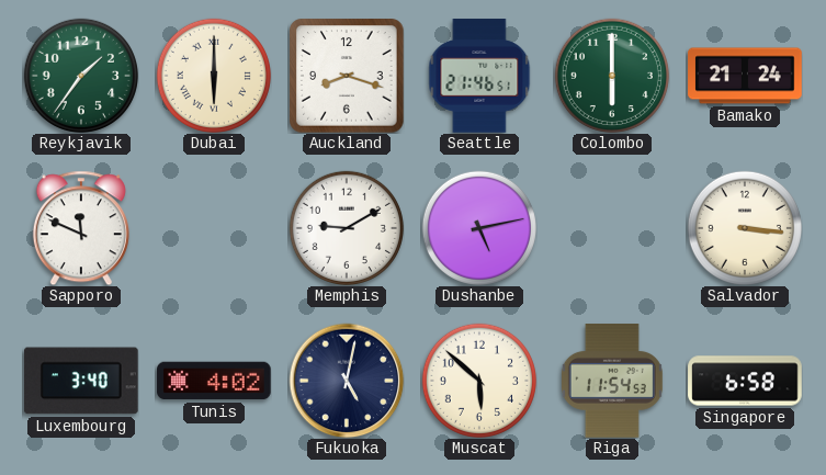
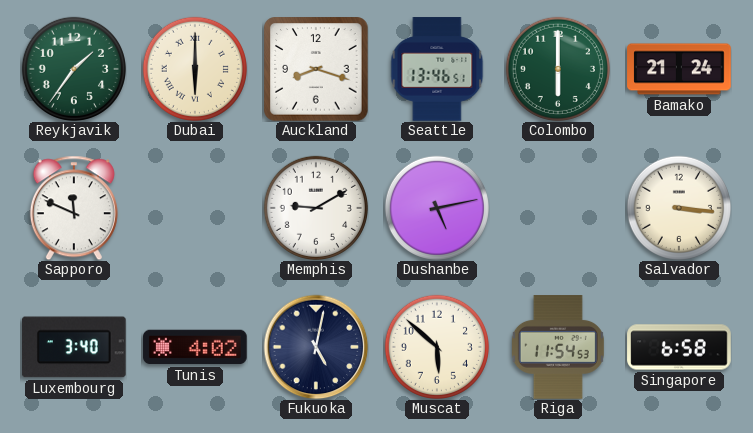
Seattle: 21:46 -> 13:46 (437, 69)
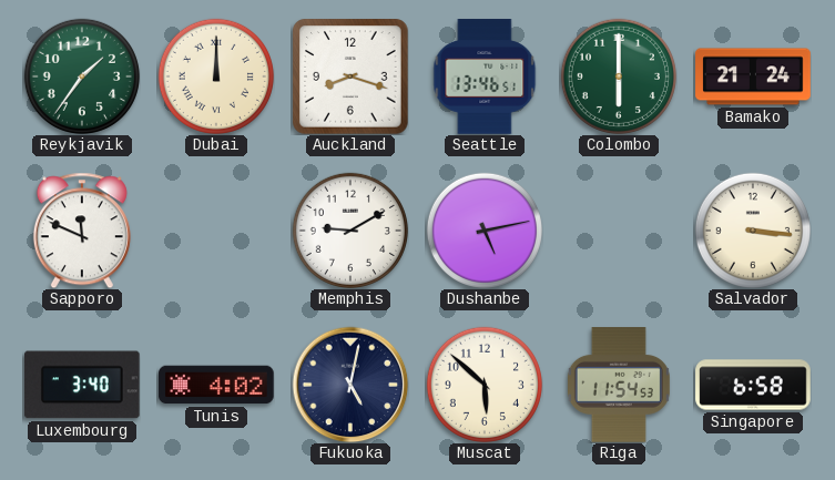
Dubai: 6:00 -> 12:00 (216, 76)
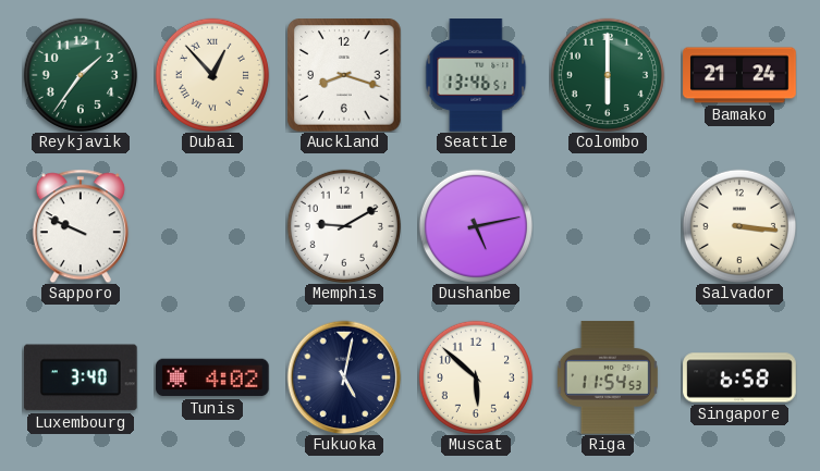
Dubai: 12:00 -> 12:53 (212, 75)
Sapporo: 11:49 -> 9:49 (81, 226)
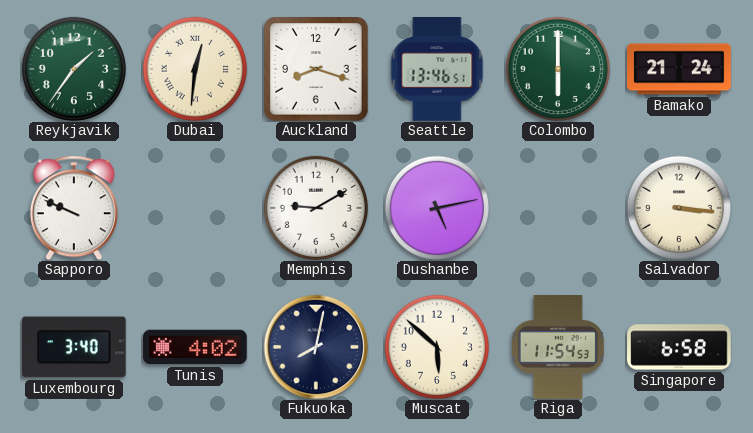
Dubai: 12:53 -> 12:31 (195, 69)
Fukuoka: 5:02 -> 8:02 (316, 347)
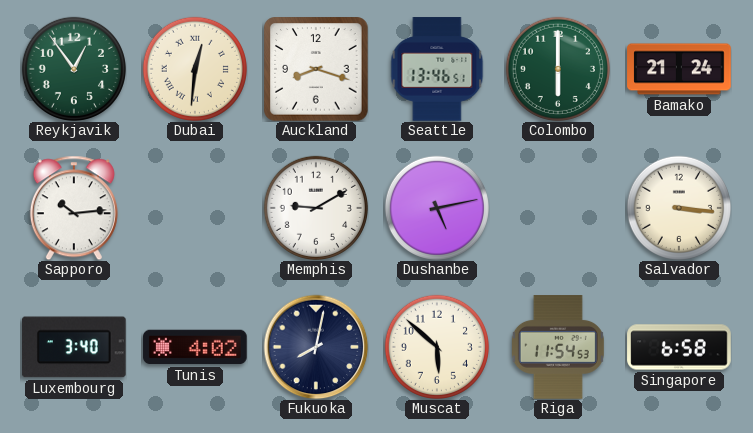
Reykjavik: 1:36 -> 12:54 (74, 69)
Sapporo: 9:49 -> 10:14 (74, 208)
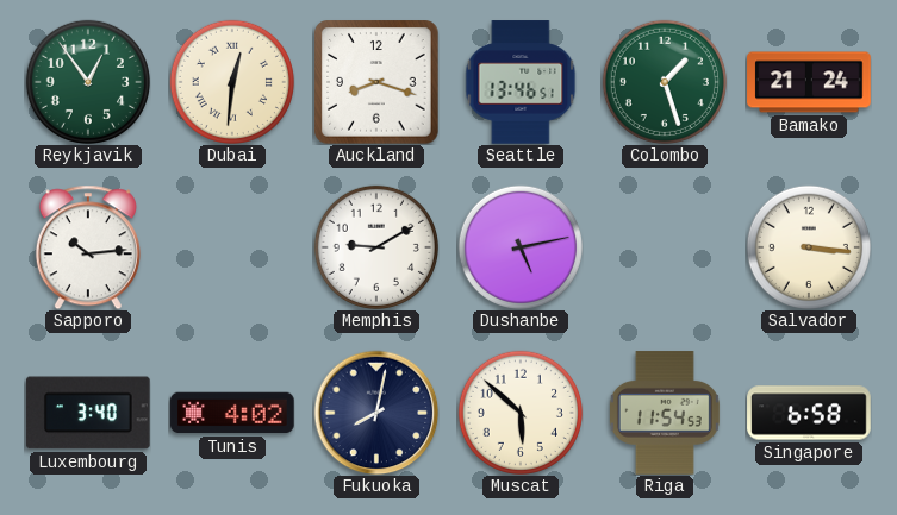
Colombo: 6:00 -> 1:27 (665, 82)
